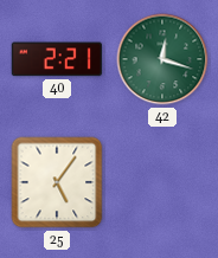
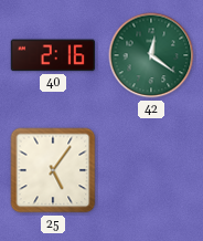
40: 2:21 -> 2:16 (53, 55)
42: 12:18 -> 12:21 (151, 55)
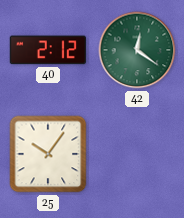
40: 2:16 -> 2:12 (48, 50)
25: 5:06 -> 10:06 (48, 154)
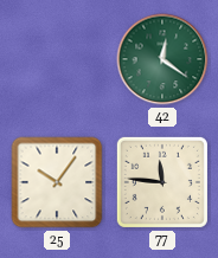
40: 2:12 -> none (48, 50)
77: none -> 11:46 (162, 182)
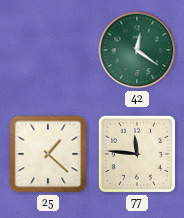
25: 10:06 -> 1:22 (48, 154)
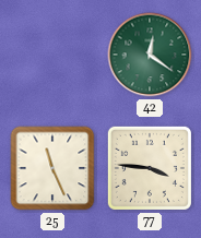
25: 1:22 -> 11:26 (52, 168)
77: 11:46 -> 3:46 (150, 168)
